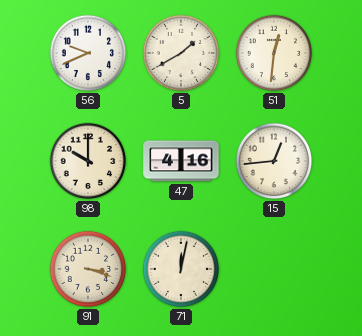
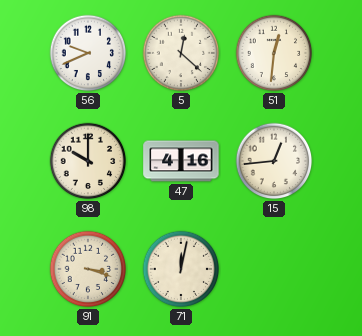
5: 1:40 -> 12:22 (181, 53)
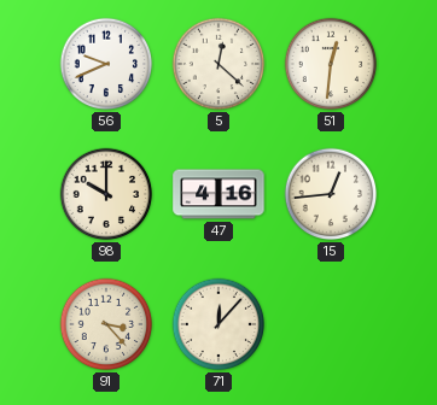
91: 3:18 -> 3:23 (106, 324)
71: 12:02 -> 12:07 (218, 324)
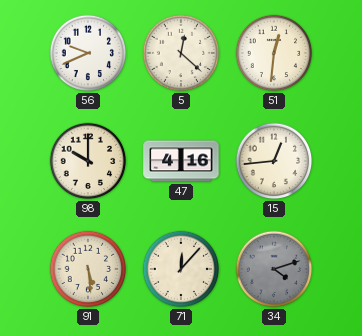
91: 3:23 -> 5:29 (88, 269)
34: none -> 4:12 (274, 269)
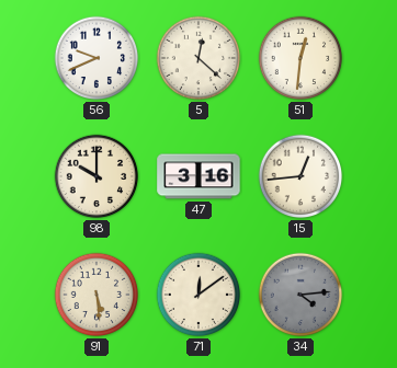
47: 4:16 -> 3:16 (198, 176)
71: 12:07 -> 12:09 (198, 295)
34: 4:12 -> 4:14 (300, 295)
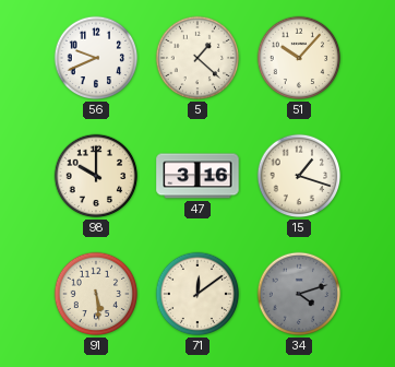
5: 12:22 -> 1:22 (197, 58)
51: 12:31 -> 10:07 (299, 58)
15: 12:44 -> 1:18 (299, 176)
34: 4:14 -> 4:12 (299, 294)
